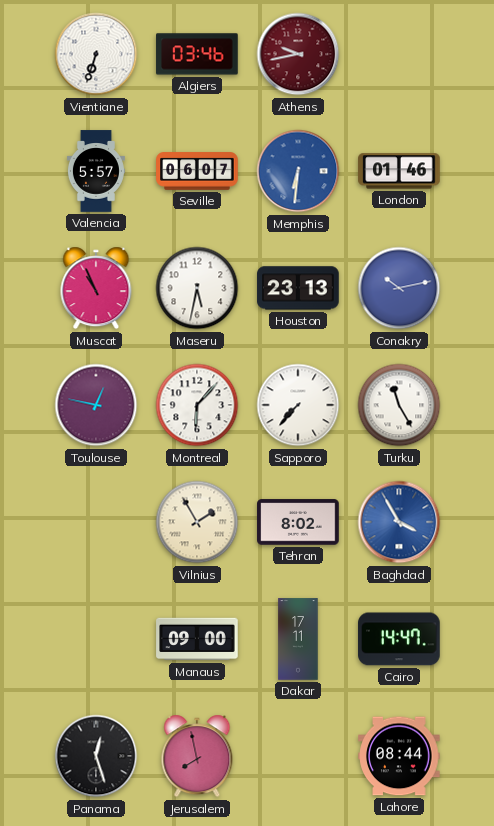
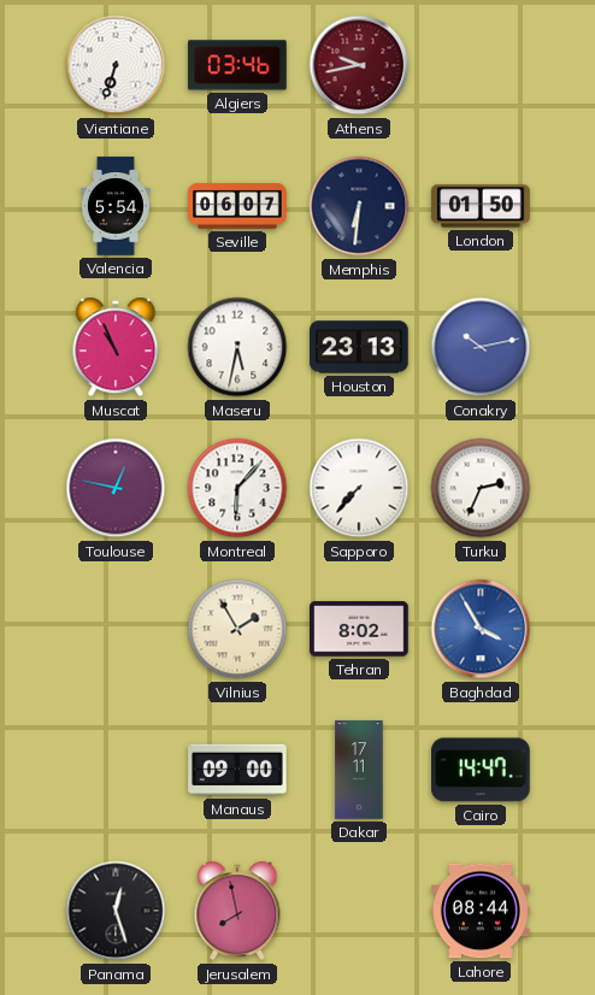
Valencia: 5:57 -> 5:54 (116, 206)
Memphis dial: blue -> navy (359, 206)
London: 01:46 -> 01:50 (481, 206)
Turku: 11:25 -> 2:34 (481, 488)
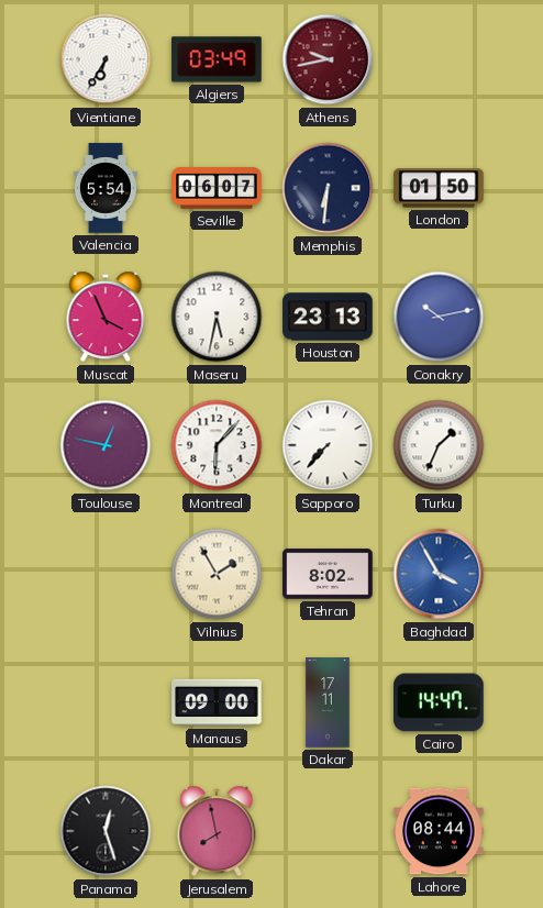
Vientiane: 6:33 -> 6:35 (106, 59)
Algiers: 03:46 -> 03:49 (217, 59)
Muscat: 10:56 -> 3:56 (106, 317)
Turku: 2:34 -> 1:34 (439, 445)
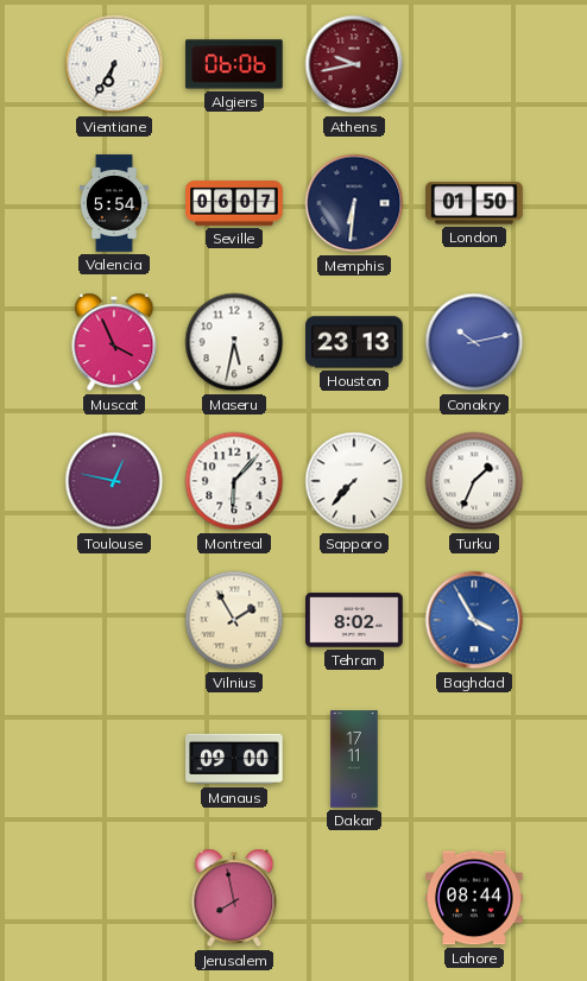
Algiers: 03:49 -> 06:06 (234, 64)
Cairo: 14:47 -> none (439, 702)
Panama: 12:27 -> none (106, 831)
